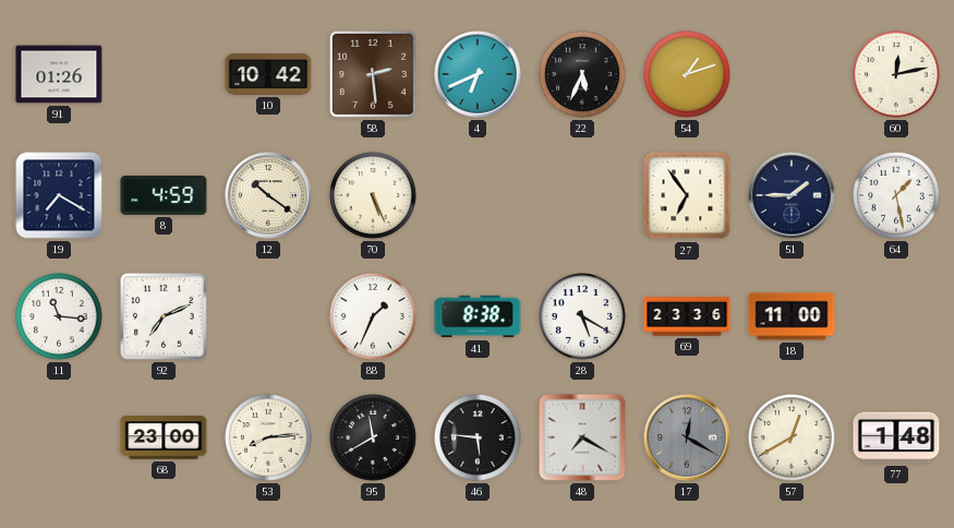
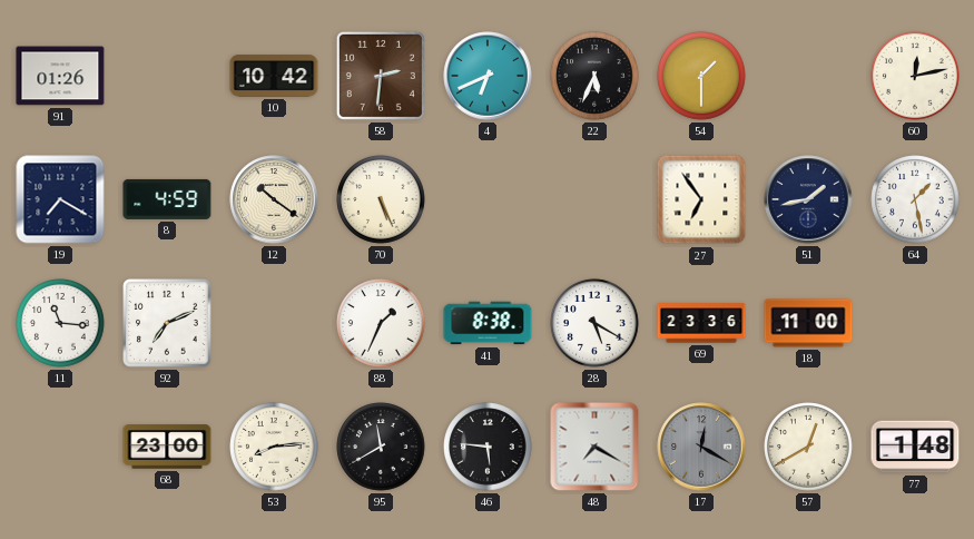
58: 2:29 -> 2:31 (381, 76)
54: 1:12 -> 1:30 (701, 76)
51: 1:45 -> 1:43 (808, 199)
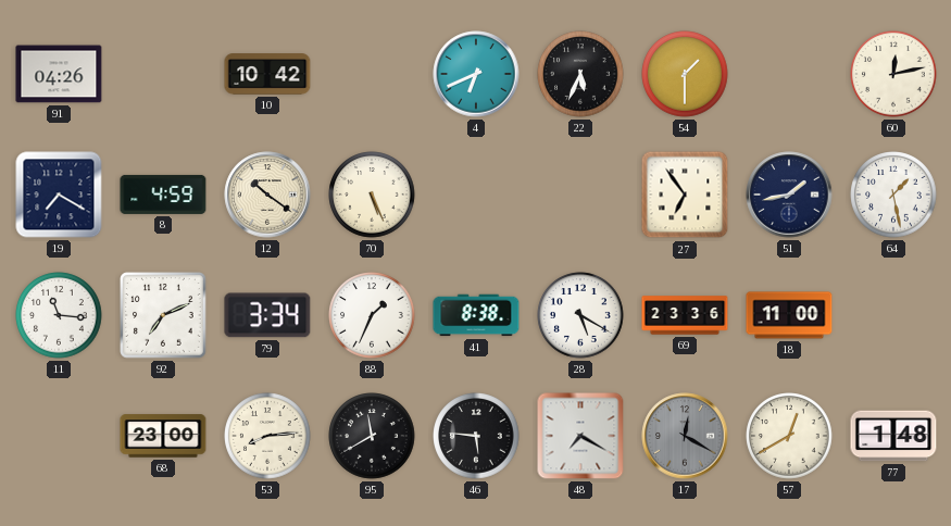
91: 01:26 -> 04:26 (59, 74)
58: 2:31 -> none (381, 76)
79: none -> 3:34 (267, 315)
